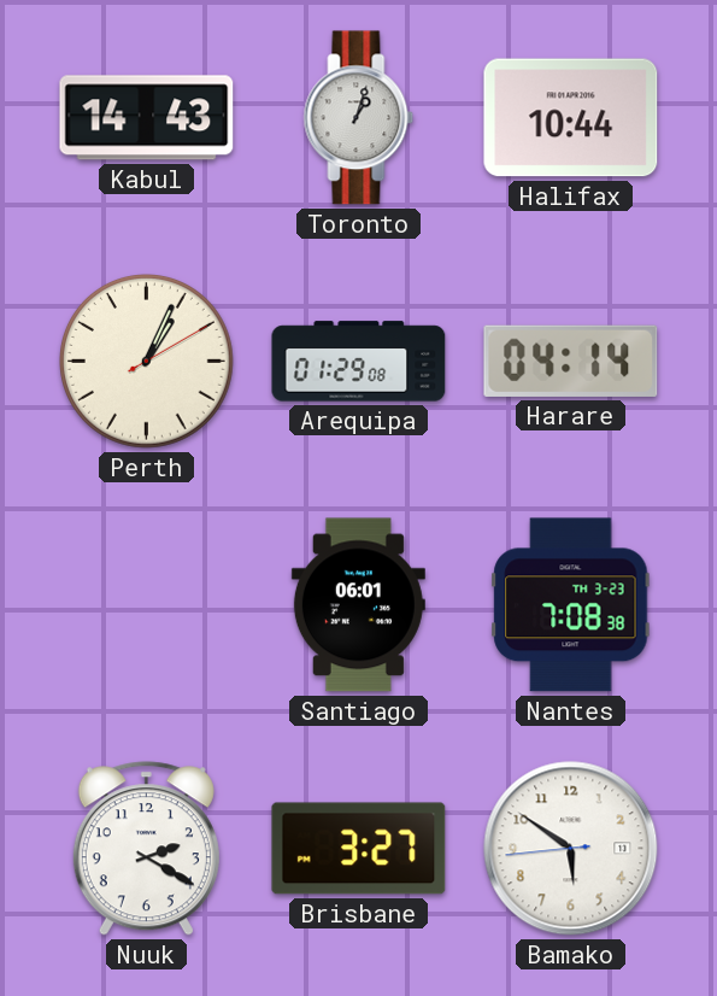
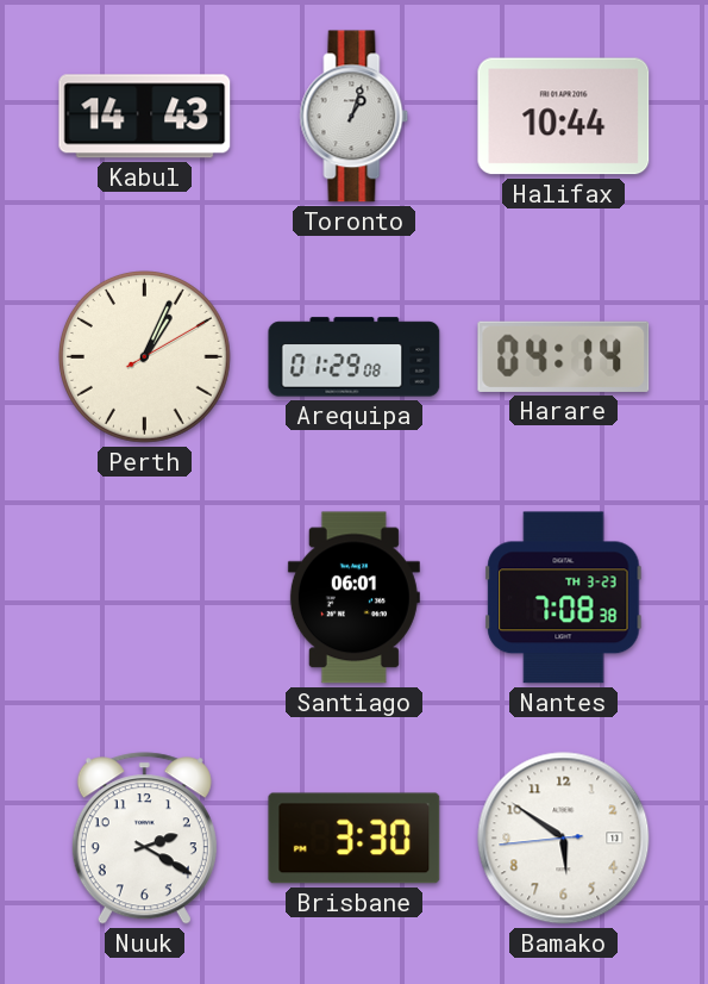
Brisbane: 3:27 -> 3:30 (355, 839)
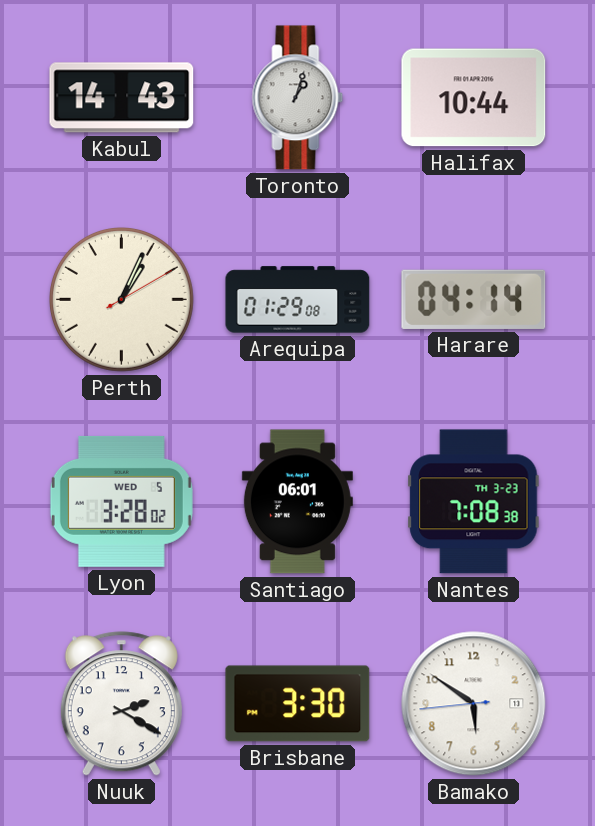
Lyon: none -> 3:28 (121, 501)
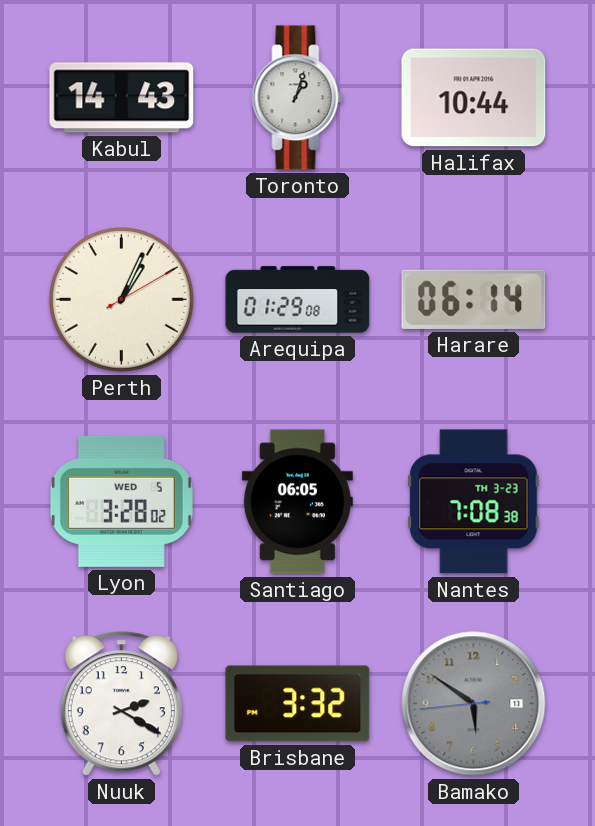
Harare: 04:14 -> 06:14 (474, 299)
Santiago: 06:01 -> 06:05 (297, 502)
Brisbane: 3:30 -> 3:32 (298, 704)
Bamako dial: white -> grey (474, 704)
